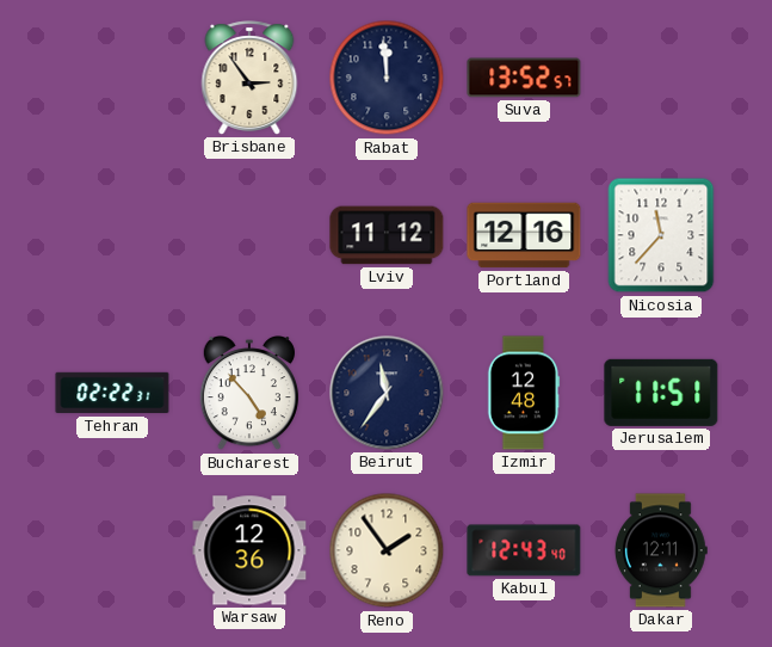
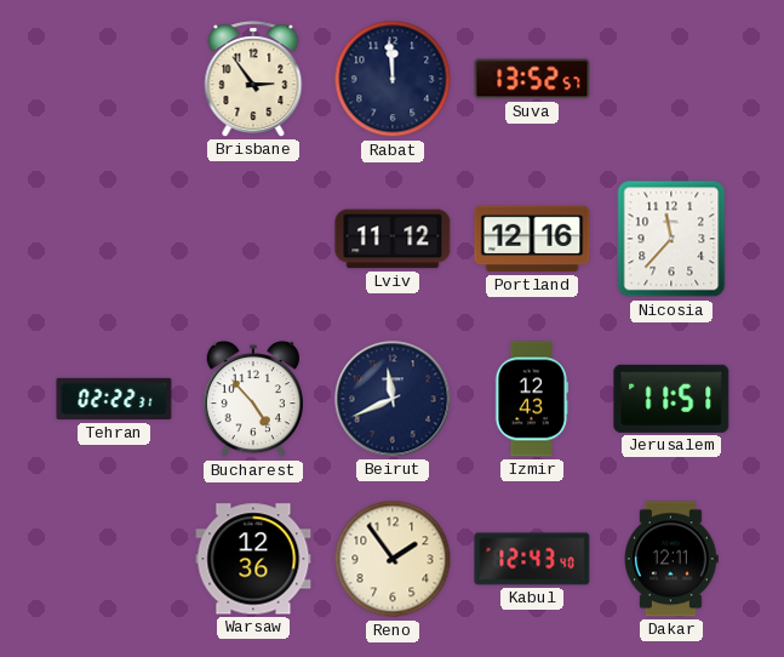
Beirut: 11:36 -> 11:41 (393, 399)
Izmir: 12:48 -> 12:43 (532, 399)
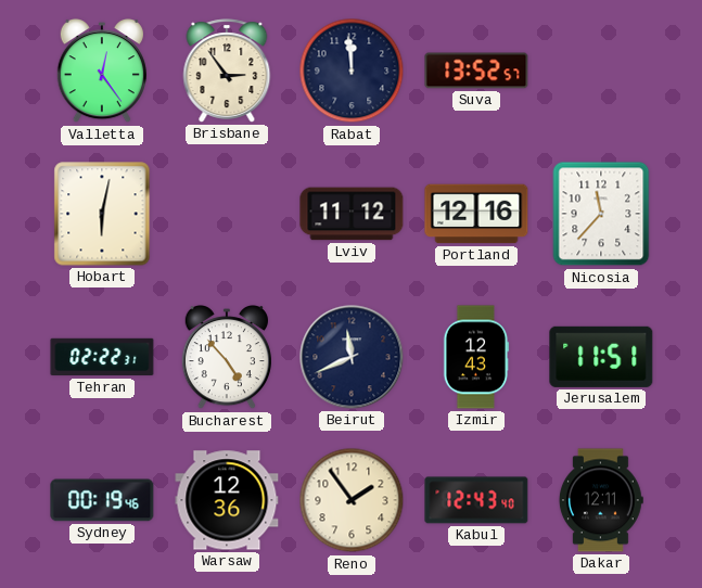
Valletta: none -> 12:24 (102, 72)
Hobart: none -> 6:02 (102, 214)
Sydney: none -> 00:19 (102, 500)
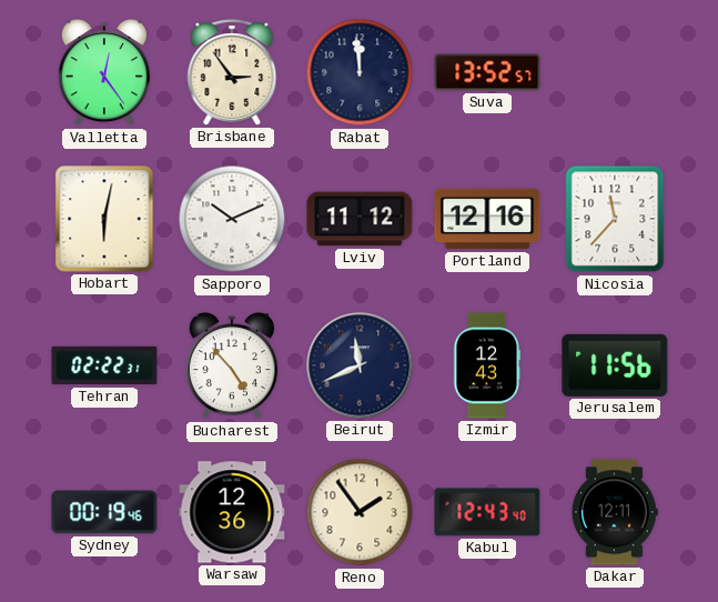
Sapporo: none -> 10:11 (232, 219)
Jerusalem: 11:51 -> 11:56 (615, 365)
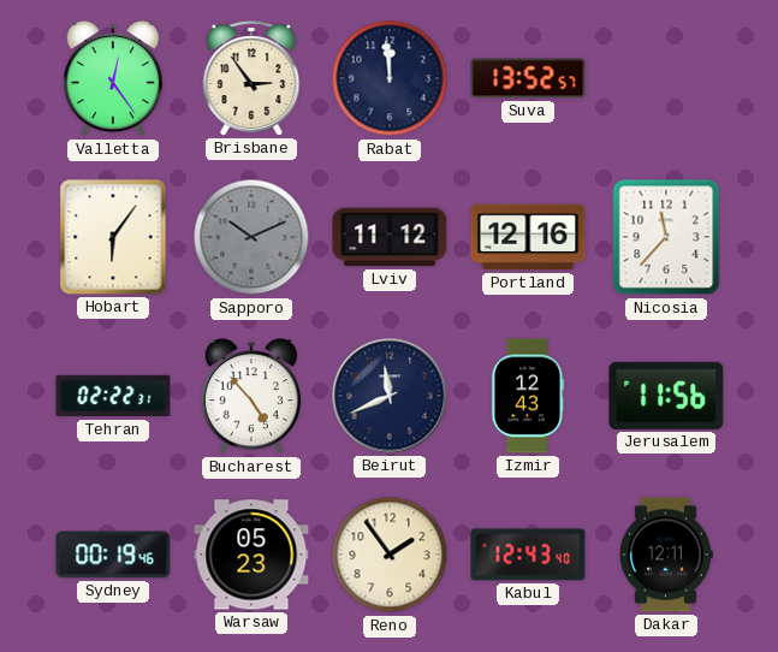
Hobart: 6:02 -> 6:06 (113, 237)
Sapporo dial: white -> grey (251, 237)
Warsaw: 12:36 -> 05:23 (251, 555)
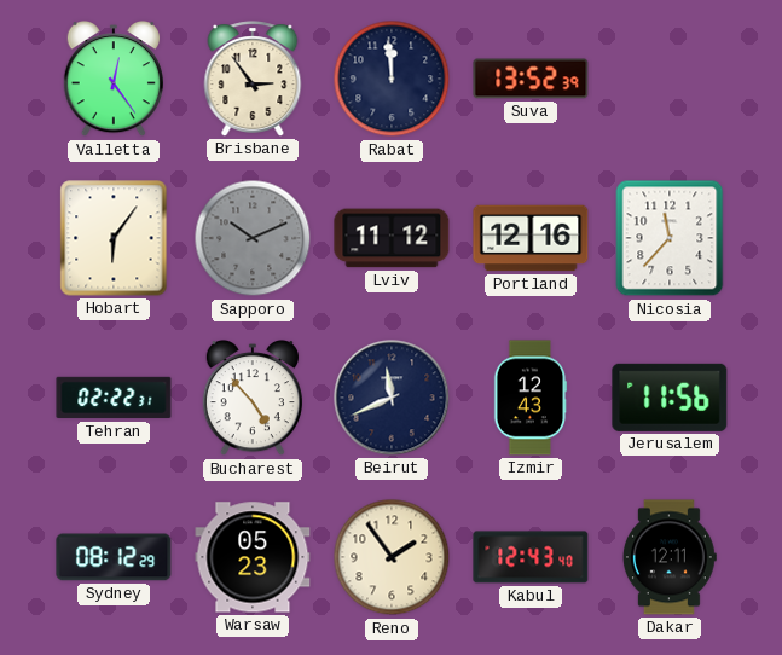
Suva: 13:52:57 -> 13:52:39 (531, 79)
Sydney: 00:19 -> 08:12 (114, 557)
